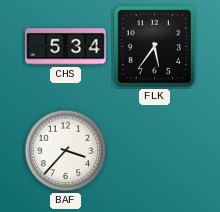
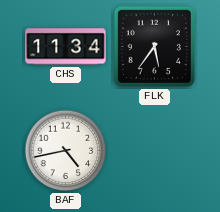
CHS: 5:34 -> 11:34 (66, 47)
BAF: 3:37 -> 4:43 (66, 151)
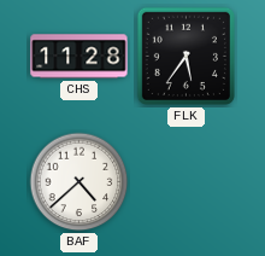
CHS: 11:34 -> 11:28 (79, 57)
BAF: 4:43 -> 4:38 (79, 182)
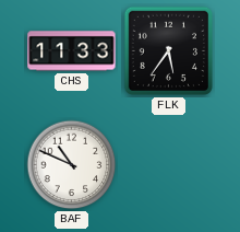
CHS: 11:28 -> 11:33 (72, 51)
BAF: 4:38 -> 10:49 (72, 165)
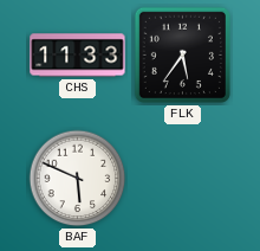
BAF: 10:49 -> 5:49 (78, 179)
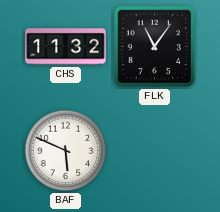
CHS: 11:33 -> 11:32 (66, 47)
FLK: 5:36 -> 11:06 (154, 46)
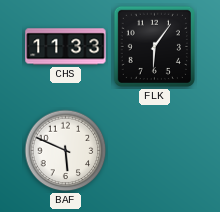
CHS: 11:32 -> 11:33 (66, 47)
FLK: 11:06 -> 6:06 (154, 46)
